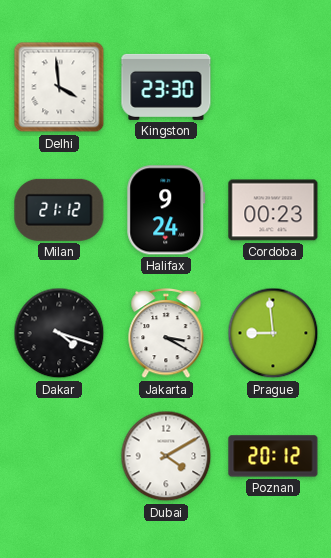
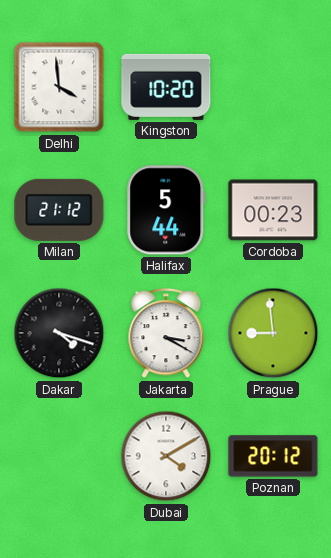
Kingston: 23:30 -> 10:20 (166, 87)
Halifax: 9:24 -> 5:44 (166, 210)
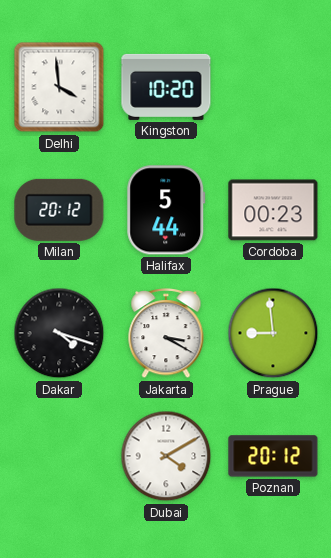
Milan: 21:12 -> 20:12 (59, 210)
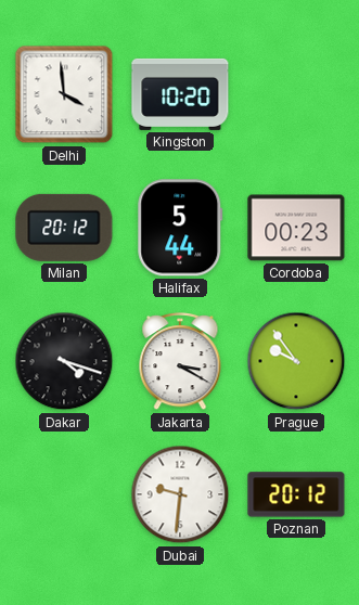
Prague: 8:59 -> 9:54 (296, 361)
Dubai: 4:10 -> 9:31 (180, 494)
